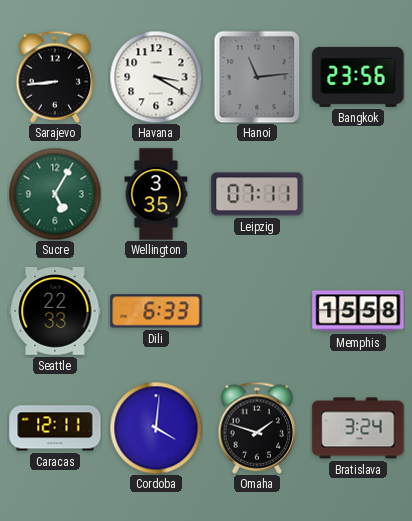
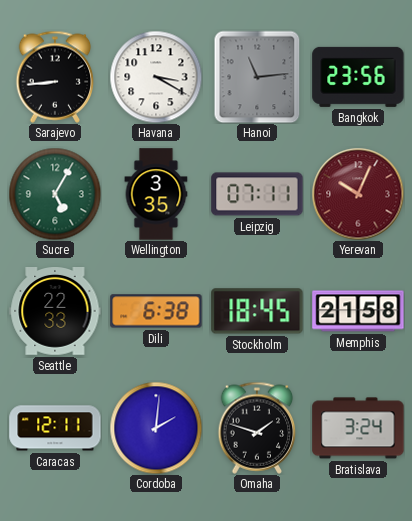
Yerevan: none -> 10:04 (358, 194)
Dili: 6:33 -> 6:38 (156, 311)
Stockholm: none -> 18:45 (257, 311)
Memphis: 15:58 -> 21:58 (358, 311)
Cordoba: 4:01 -> 2:01 (156, 428)
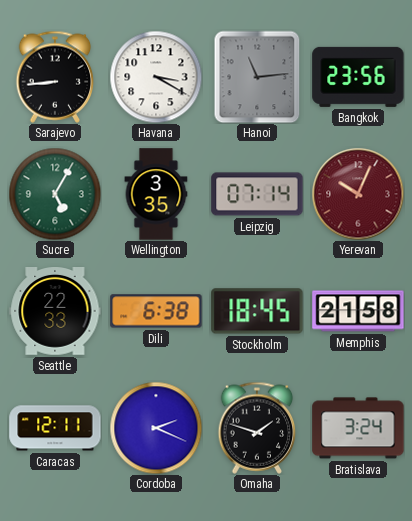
Leipzig: 07:11 -> 07:14 (257, 194)
Cordoba: 2:01 -> 2:19 (156, 428)
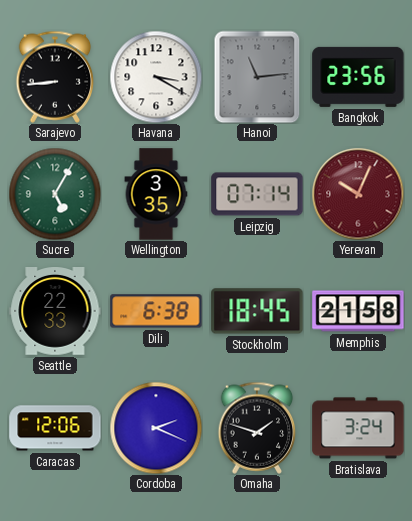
Caracas: 12:11 -> 12:06 (55, 428)
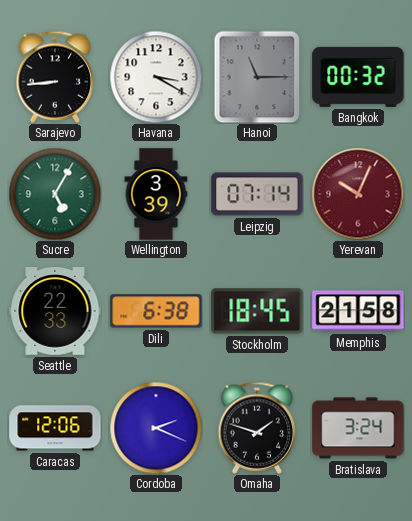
Hanoi: 11:14 -> 11:15 (257, 77)
Bangkok: 23:56 -> 00:32 (358, 77)
Wellington: 3:35 -> 3:39 (156, 194)
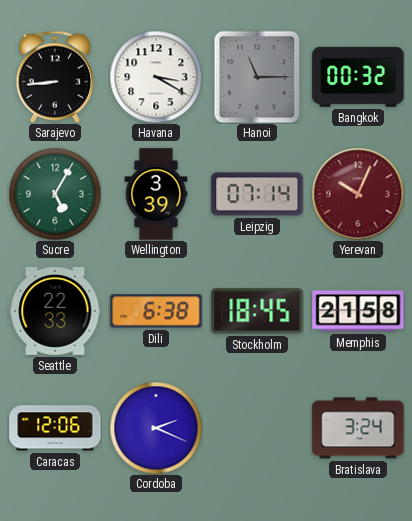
Omaha: 1:48 -> none (257, 428)
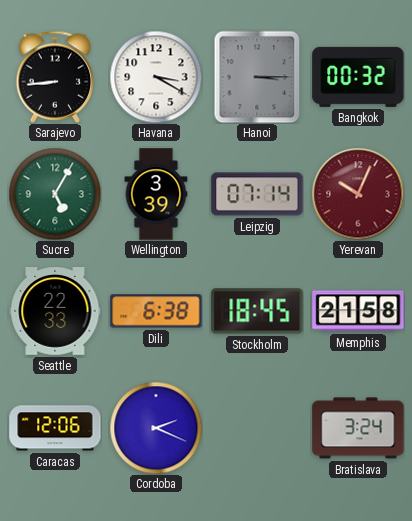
Hanoi: 11:15 -> 3:15 (257, 77)
